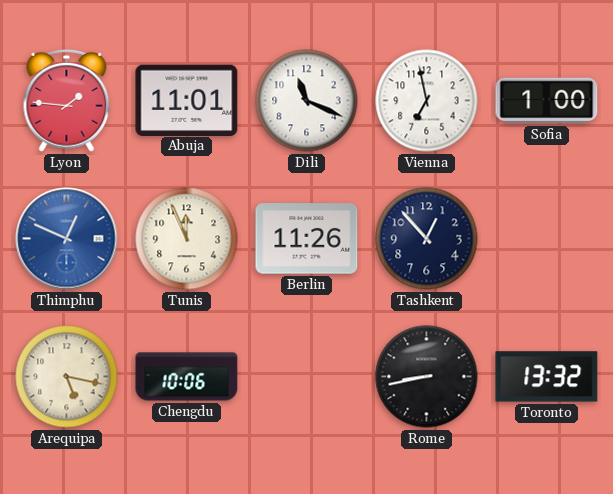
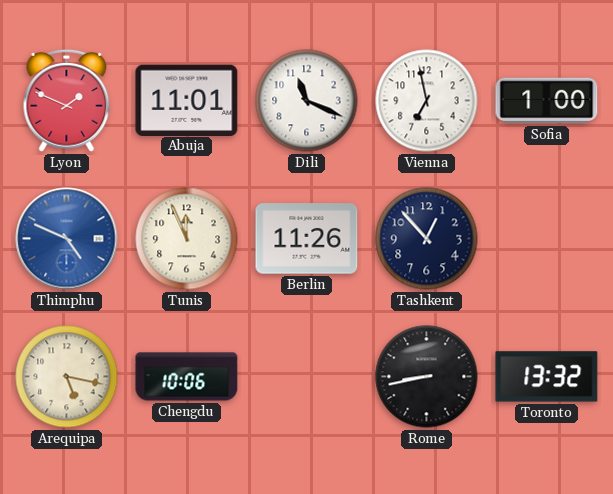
Lyon: 1:46 -> 1:49 (67, 100)
Thimphu: 12:49 -> 4:49 (67, 239)
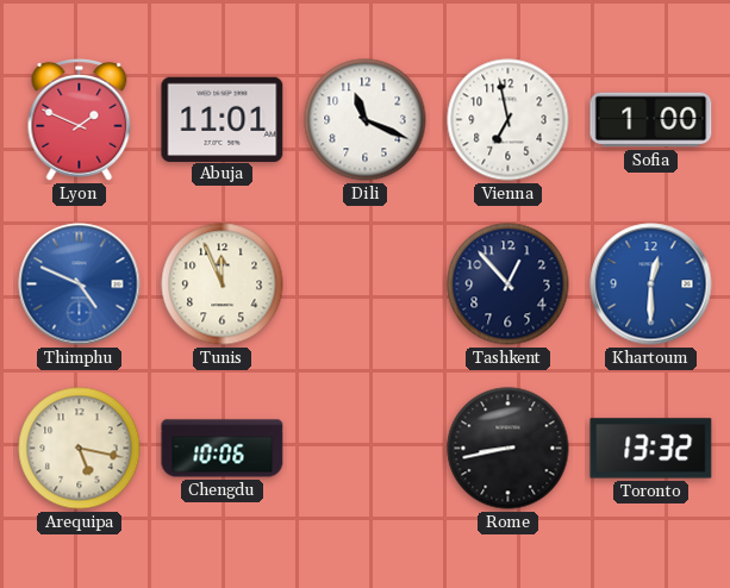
Berlin: 11:26 -> none (307, 239)
Khartoum: none -> 12:30 (651, 284)
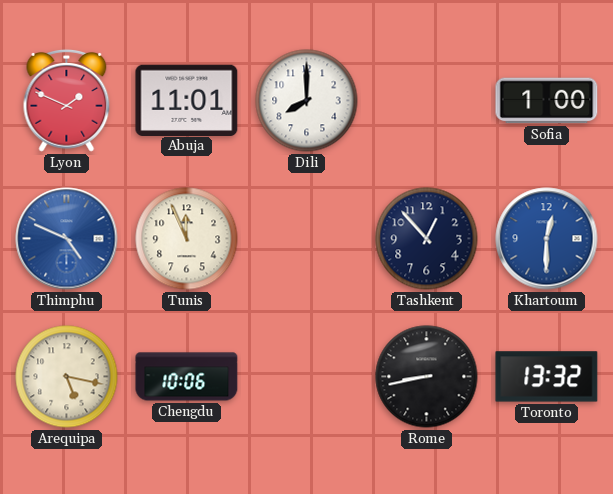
Dili: 11:19 -> 8:00 (307, 101)
Vienna: 6:58 -> none (508, 120)
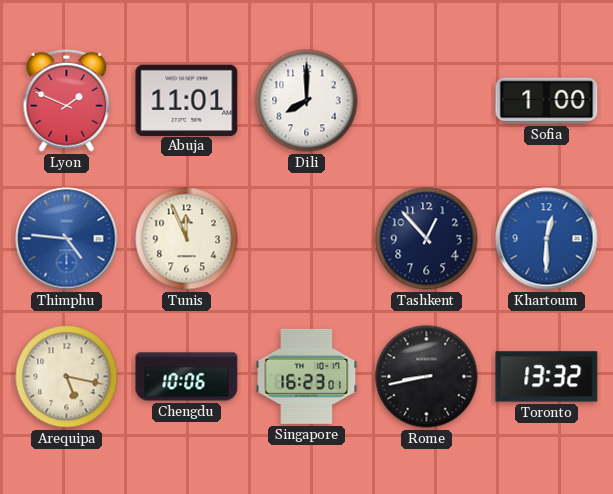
Thimphu: 4:49 -> 4:46 (67, 239)
Singapore: none -> 16:23 (307, 376)
